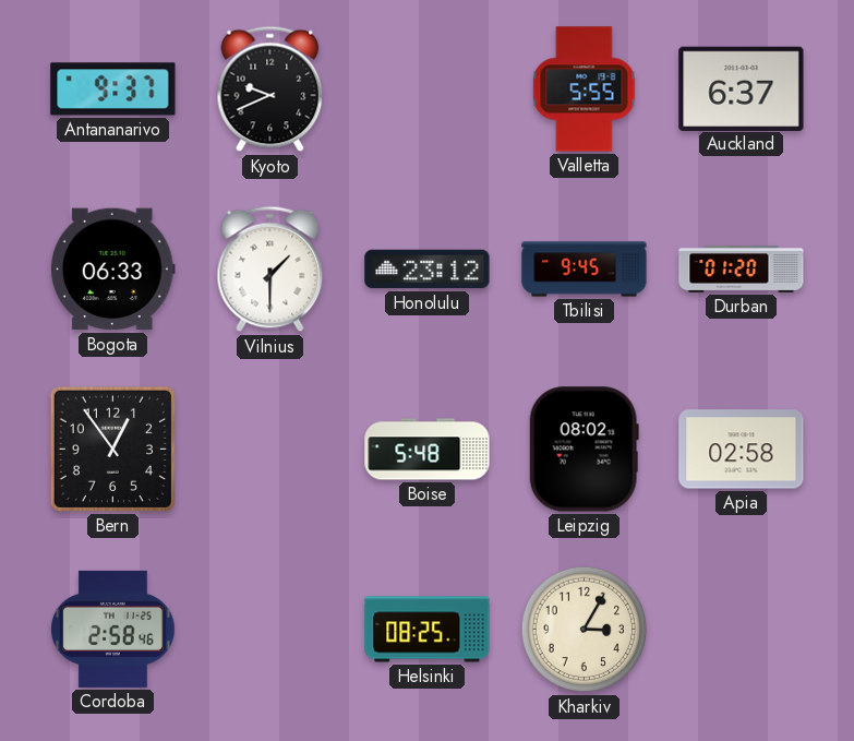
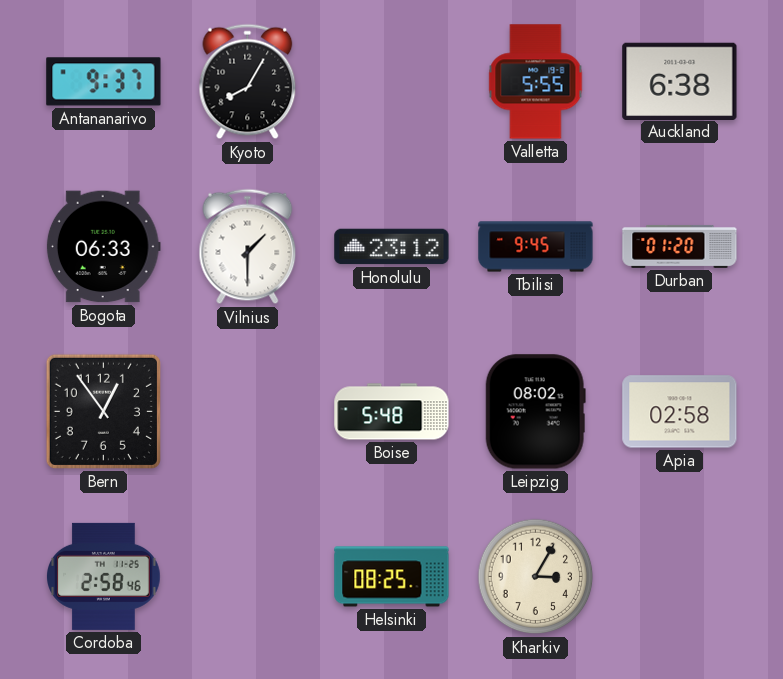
Kyoto: 9:41 -> 8:05 (248, 82)
Auckland: 6:37 -> 6:38 (680, 81)
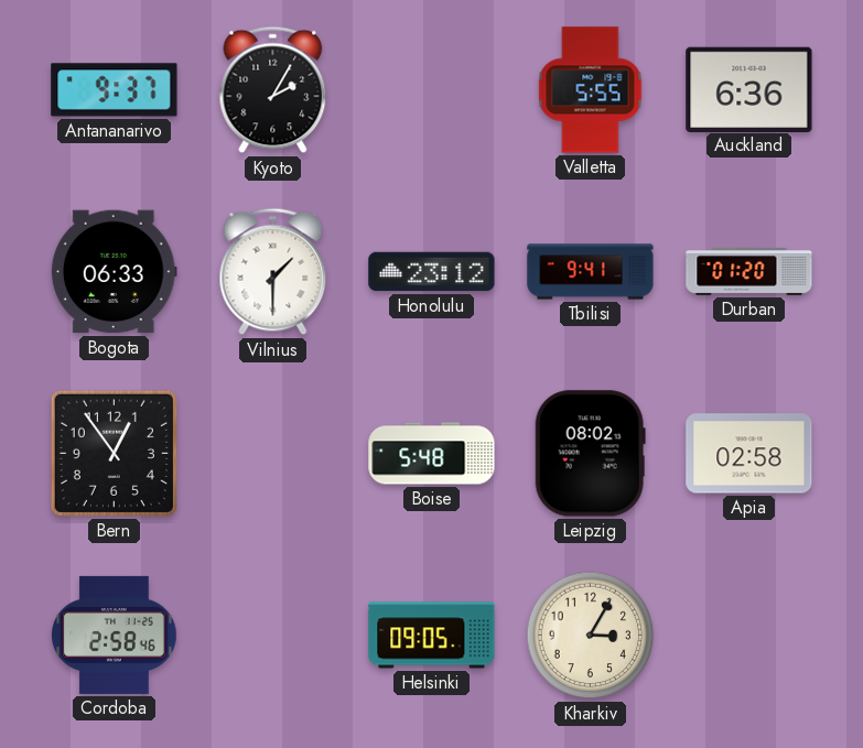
Kyoto: 8:05 -> 2:05 (273, 90)
Auckland: 6:38 -> 6:36 (749, 89)
Tbilisi: 9:45 -> 9:41 (591, 272)
Helsinki: 08:25 -> 09:05 (432, 636)
